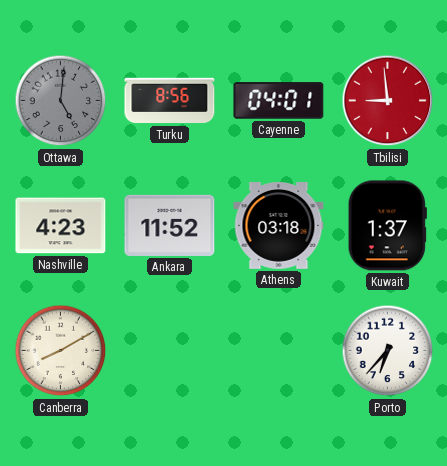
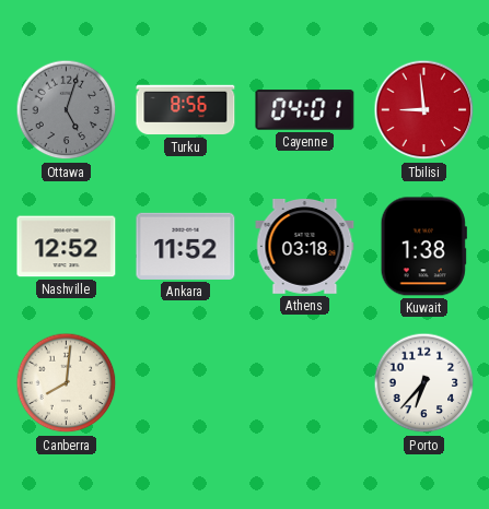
Ottawa: 5:01 -> 5:03 (67, 110)
Nashville: 4:23 -> 12:52 (67, 247)
Kuwait: 1:37 -> 1:38 (423, 247)
Canberra: 8:10 -> 8:01 (67, 383)
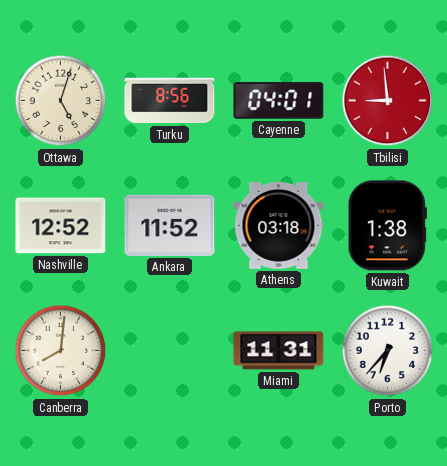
Ottawa dial: grey -> cream (61, 101)
Miami: none -> 11:31 (279, 351)
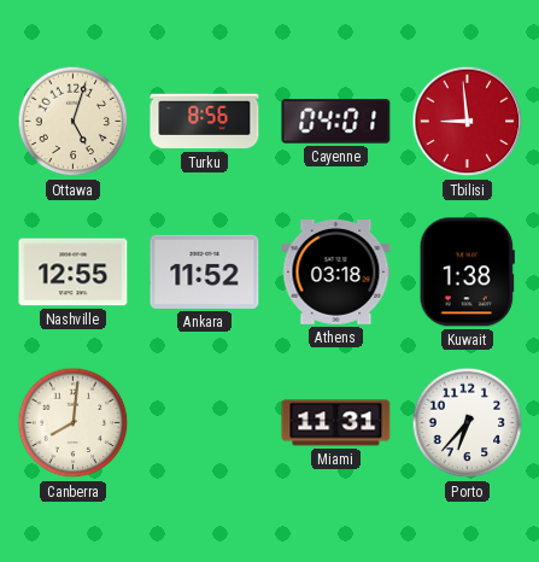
Nashville: 12:52 -> 12:55 (74, 273)
